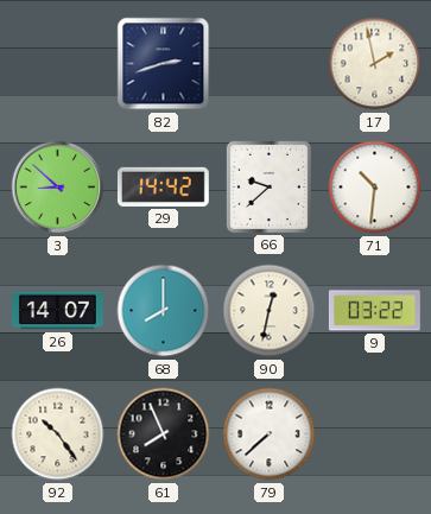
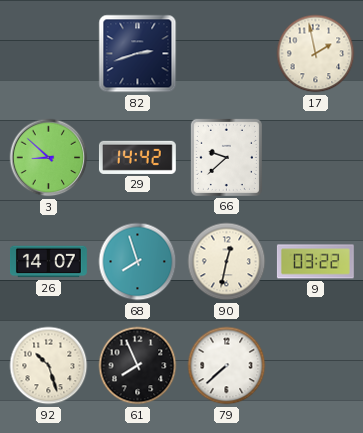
71: 10:31 -> none (375, 188)
68: 8:00 -> 7:57 (138, 262)
92: 10:24 -> 10:27 (49, 366)
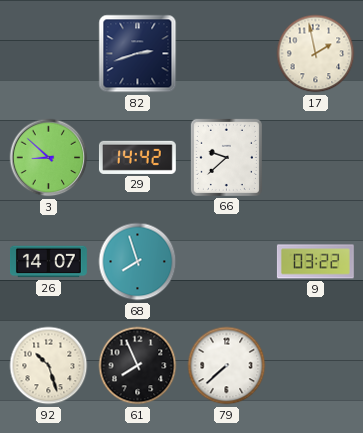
90: 12:32 -> none (227, 262)
